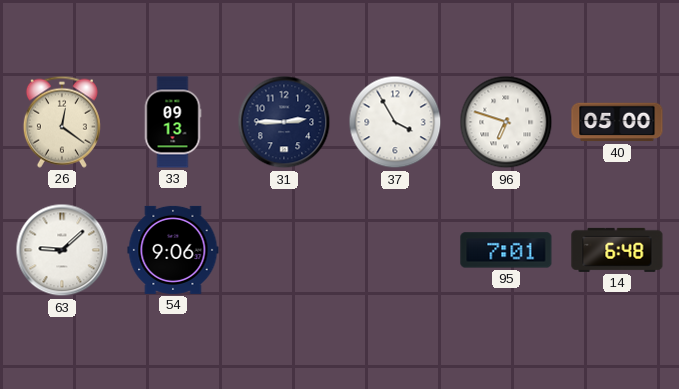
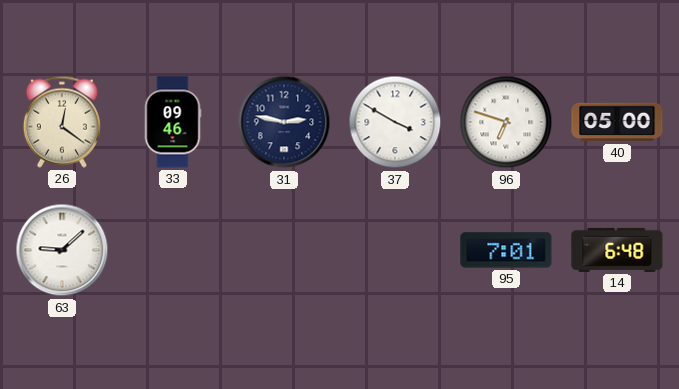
33: 09:13 -> 09:46 (173, 122)
31: 2:45 -> 2:47 (284, 122)
37: 3:55 -> 3:50 (395, 122)
54: 9:06 -> none (173, 250)
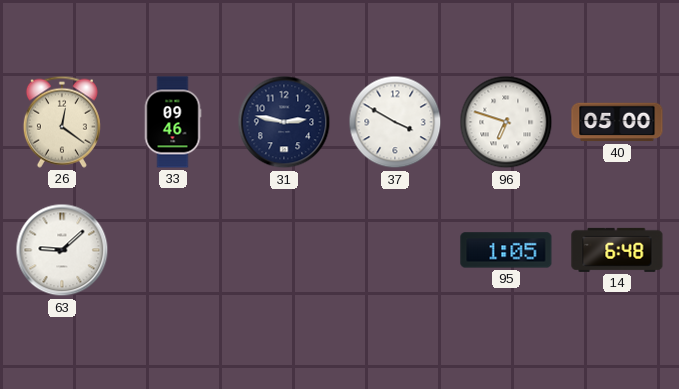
95: 7:01 -> 1:05 (506, 250)
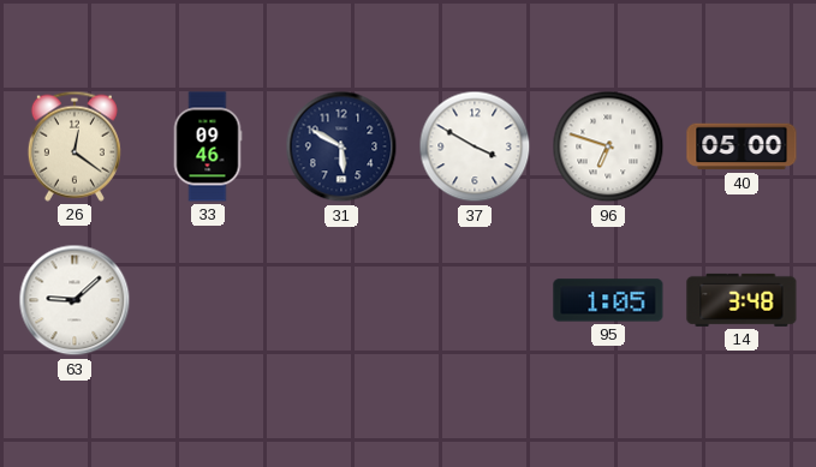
31: 2:47 -> 5:50 (341, 146)
14: 6:48 -> 3:48 (741, 300)
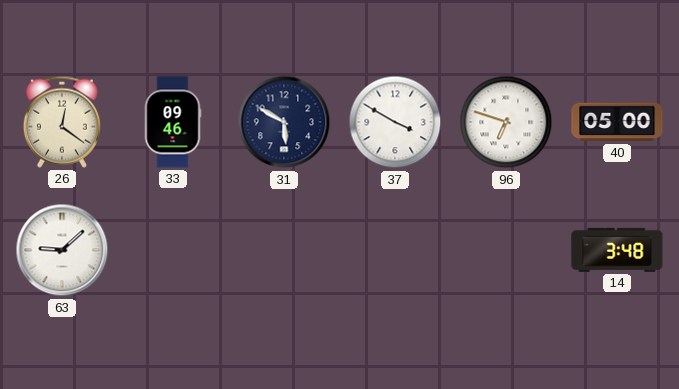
95: 1:05 -> none (608, 300)
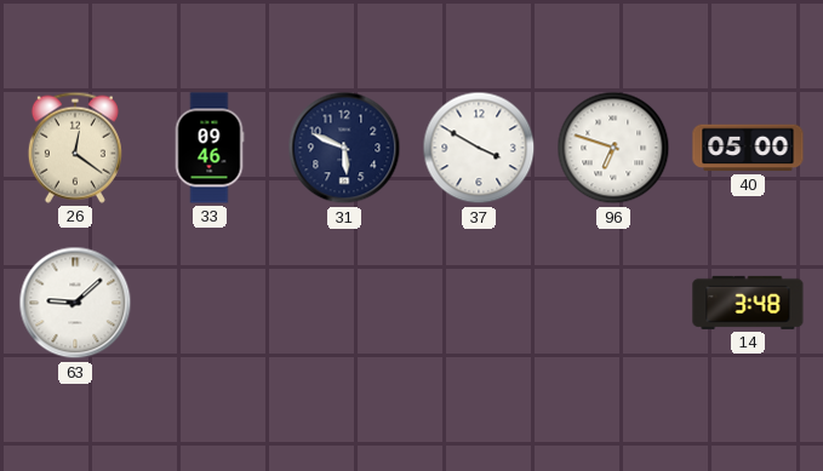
31: 5:50 -> 5:49 (344, 148)
